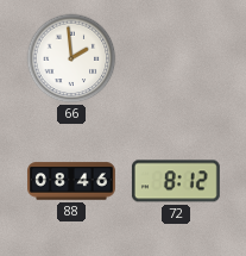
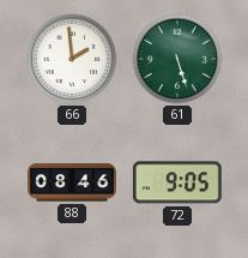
61: none -> 5:27 (177, 59)
72: 8:12 -> 9:05 (177, 182)
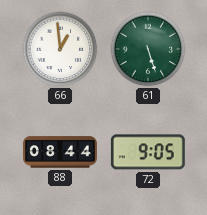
66: 1:59 -> 12:59 (60, 49)
88: 08:46 -> 08:44 (61, 152)
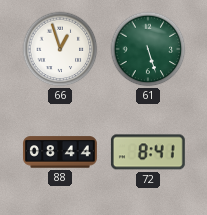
66: 12:59 -> 12:57 (60, 49)
72: 9:05 -> 8:41 (148, 152)
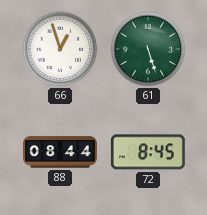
72: 8:41 -> 8:45 (148, 152)
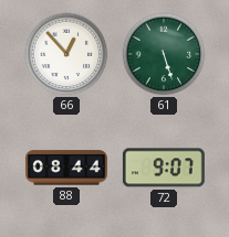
66: 12:57 -> 12:53 (66, 54)
72: 8:45 -> 9:07 (164, 168)
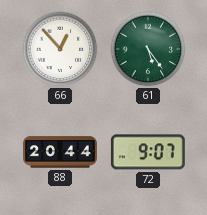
61: 5:27 -> 5:24 (148, 49)
88: 08:44 -> 20:44 (61, 152)
